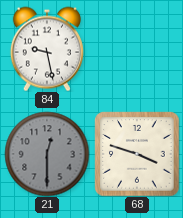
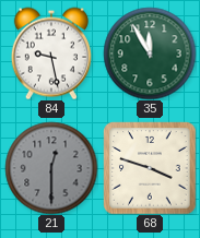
35: none -> 11:55 (150, 53)
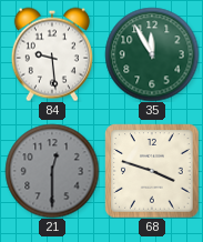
84: 9:28 -> 9:29 (52, 54)
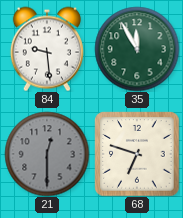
68: 3:48 -> 6:48 (137, 154)
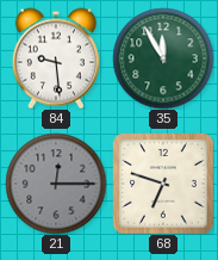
21: 12:30 -> 12:15 (56, 184)
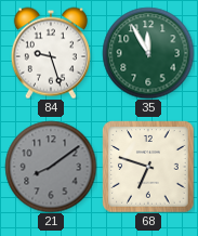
84: 9:29 -> 9:27 (51, 53)
21: 12:15 -> 8:09 (51, 167)
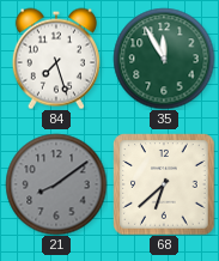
84: 9:27 -> 7:27 (56, 59)
68: 6:48 -> 6:38 (164, 184)
